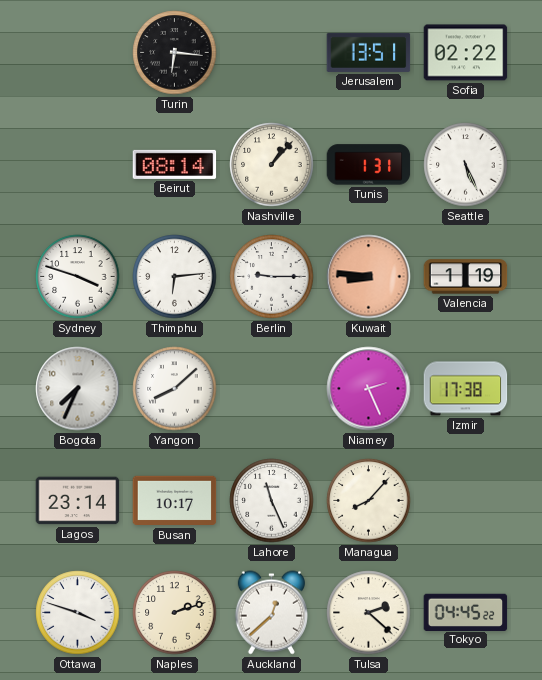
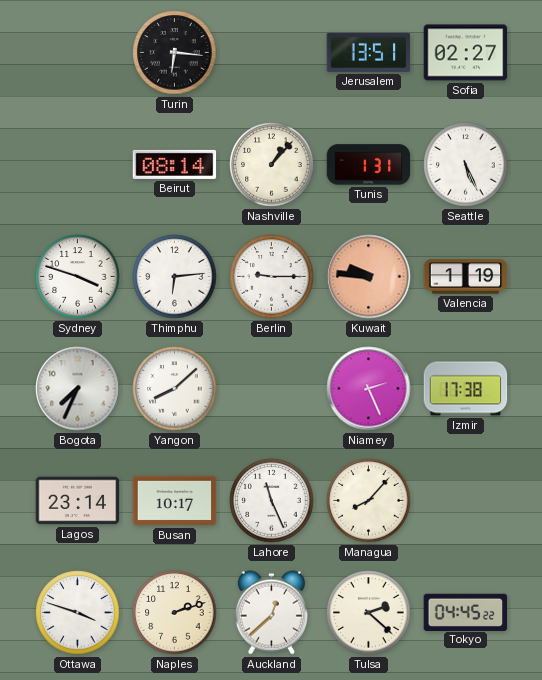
Sofia: 02:22 -> 02:27 (466, 53)
Kuwait: 8:46 -> 9:46 (369, 277)
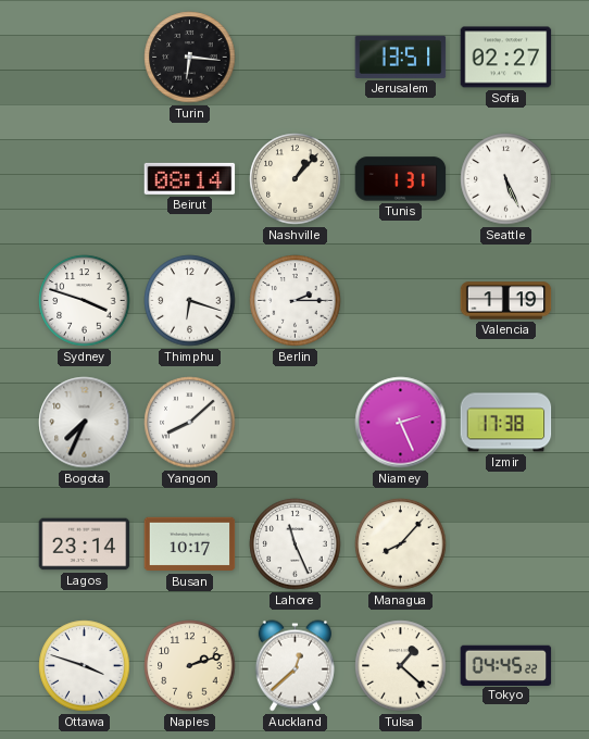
Thimphu: 6:14 -> 6:18 (190, 301)
Berlin: 9:15 -> 2:15 (296, 301)
Kuwait: 9:46 -> none (369, 277)
Tulsa: 2:22 -> 1:22 (401, 666)
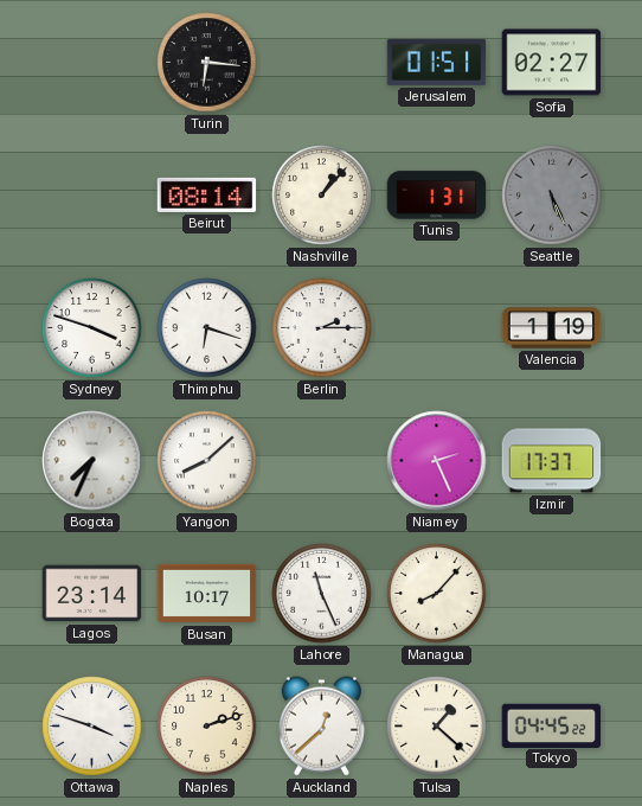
Jerusalem: 13:51 -> 01:51 (437, 62)
Seattle dial: white -> grey (552, 196)
Izmir: 17:38 -> 17:37 (552, 461)
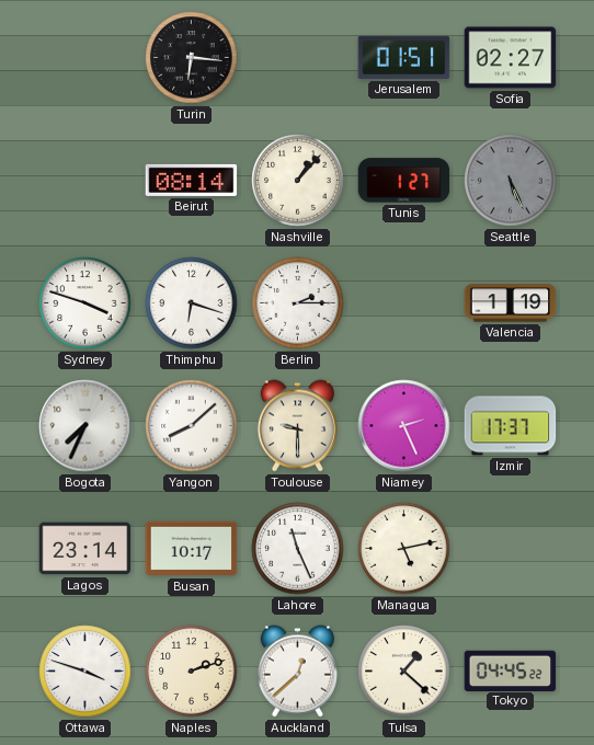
Tunis: 1:31 -> 1:27 (404, 181)
Toulouse: none -> 9:30 (297, 426)
Managua: 8:07 -> 5:13 (404, 549)
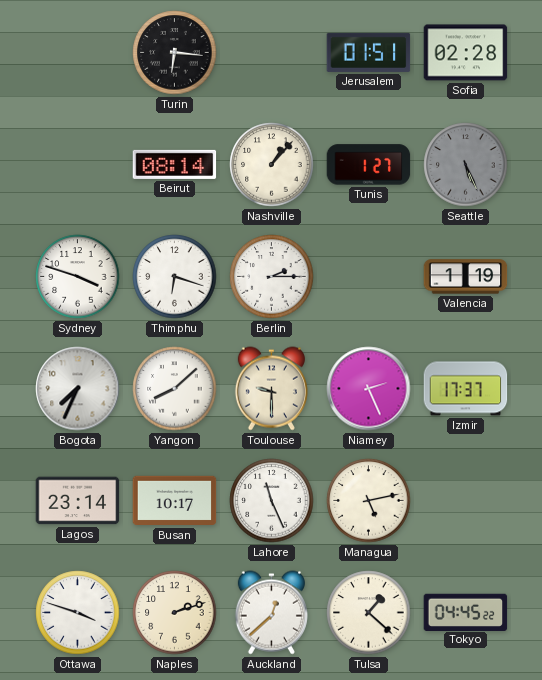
Sofia: 02:27 -> 02:28 (466, 53)
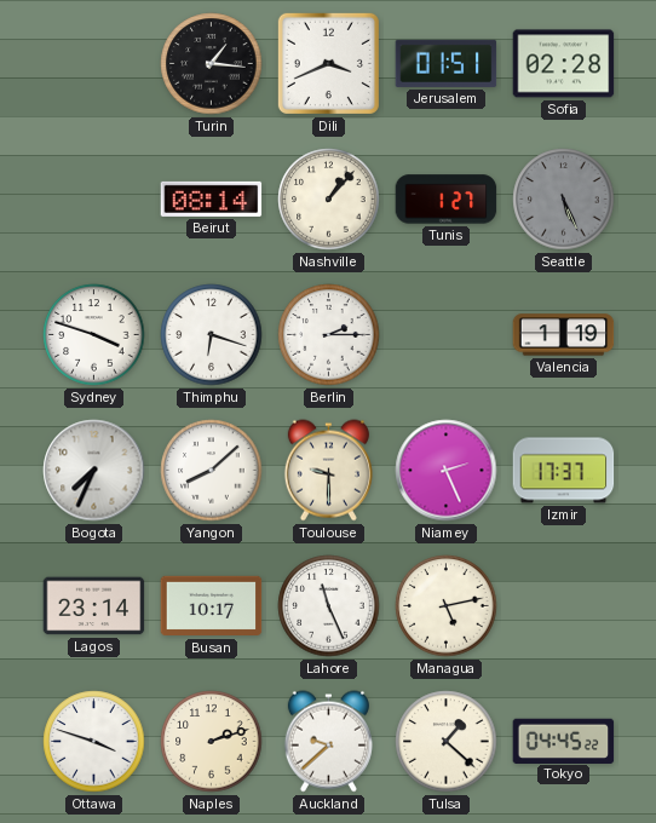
Turin: 6:16 -> 1:16 (212, 64)
Dili: none -> 3:41 (328, 63)
Auckland: 12:38 -> 9:38 (328, 742)
